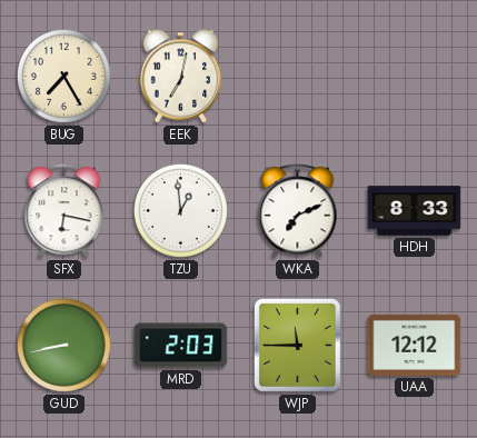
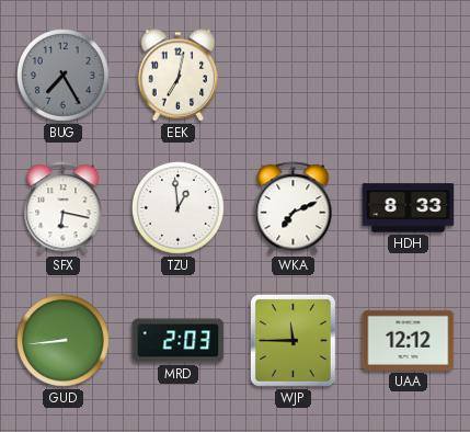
BUG dial: cream -> grey (64, 76)
GUD: 8:43 -> 8:44 (64, 341)
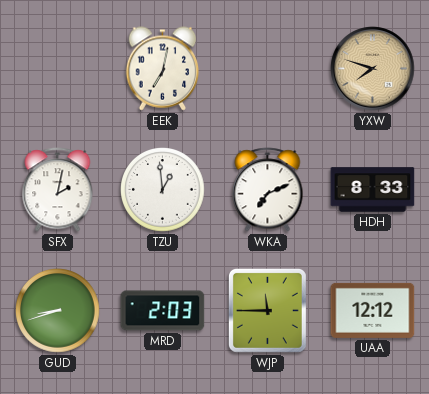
BUG: 7:25 -> none (64, 76)
YXW: none -> 7:48 (373, 69)
SFX: 6:17 -> 2:02 (58, 190)
GUD: 8:44 -> 8:42 (58, 311)
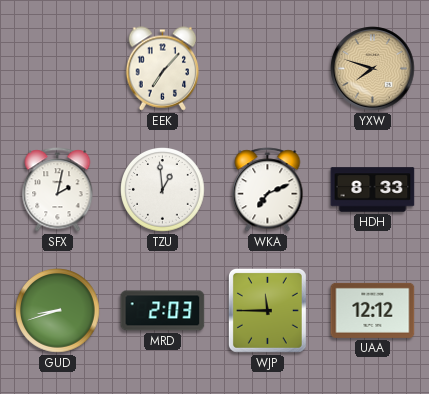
EEK: 7:02 -> 7:07 (163, 69)
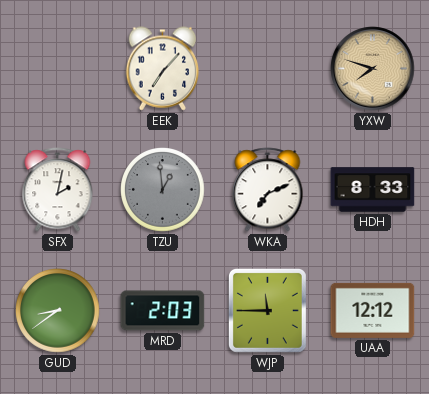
TZU dial: white -> grey (163, 190)
GUD: 8:42 -> 8:39 (58, 311)
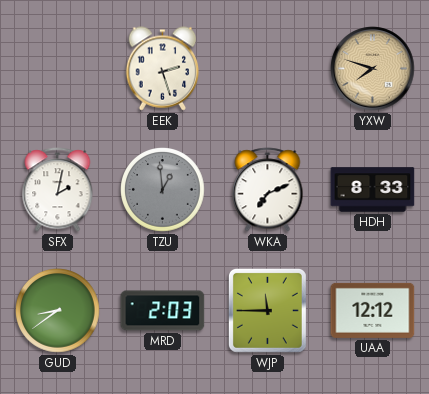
EEK: 7:07 -> 2:27 (163, 69)
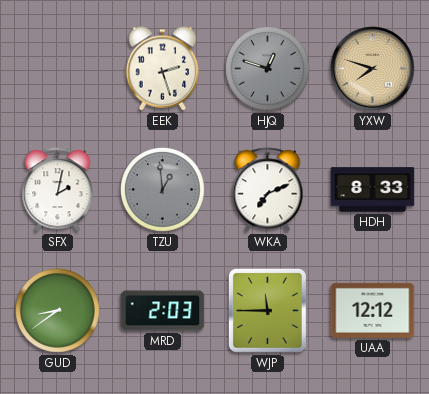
HJQ: none -> 12:48 (268, 69)
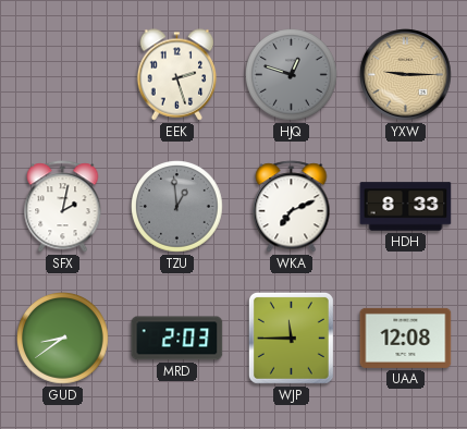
YXW: 7:48 -> 9:15 (406, 75)
UAA: 12:12 -> 12:08 (406, 338)
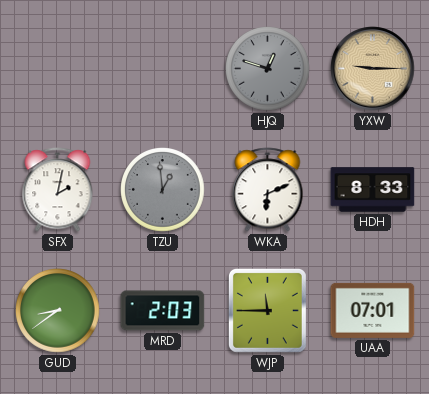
EEK: 2:27 -> none (177, 75)
WKA: 7:11 -> 6:11 (268, 190)
UAA: 12:08 -> 07:01 (373, 310)
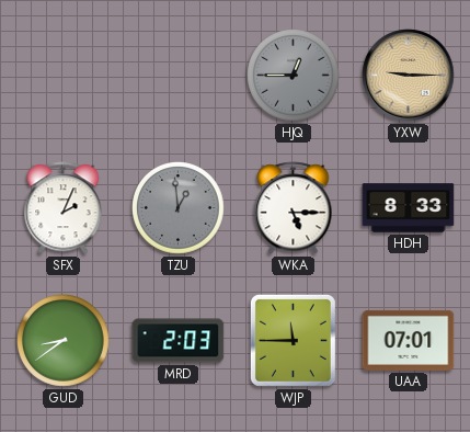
HJQ: 12:48 -> 12:45 (294, 76)
SFX: 2:02 -> 2:04 (64, 208)
WKA: 6:11 -> 5:15 (294, 208)
